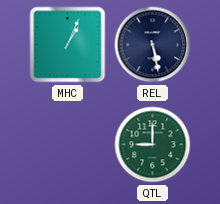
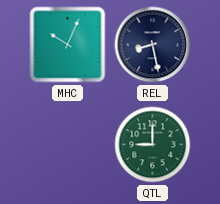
MHC: 1:04 -> 10:04 (68, 45)
REL: 5:28 -> 8:28 (153, 45)
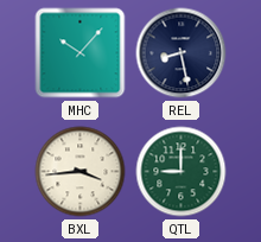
MHC: 10:04 -> 10:07 (81, 53)
BXL: none -> 3:44 (81, 172)
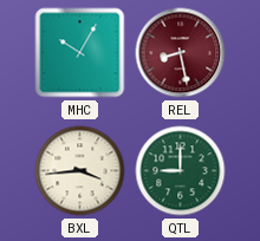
MHC: 10:07 -> 10:05 (80, 53)
REL dial: navy -> burgundy (181, 53)
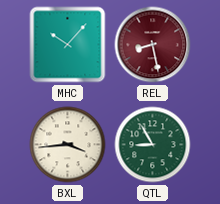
MHC: 10:05 -> 10:07 (68, 45)
QTL: 9:00 -> 8:55 (153, 145)
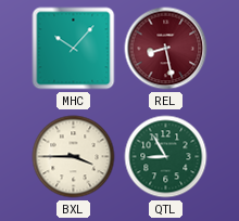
BXL: 3:44 -> 3:45 (74, 157)
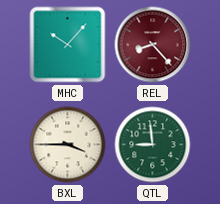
REL: 8:28 -> 8:23 (153, 45)
QTL: 8:55 -> 8:59 (153, 145)
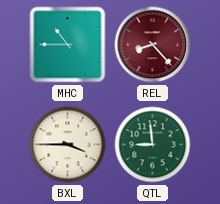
MHC: 10:07 -> 10:45 (68, 45)
